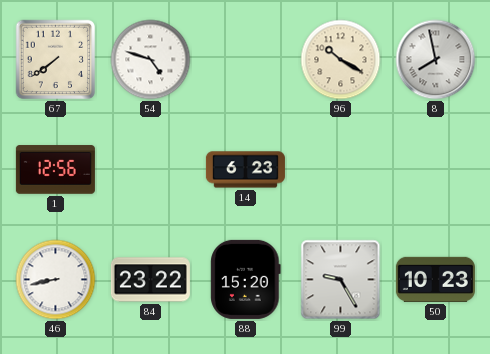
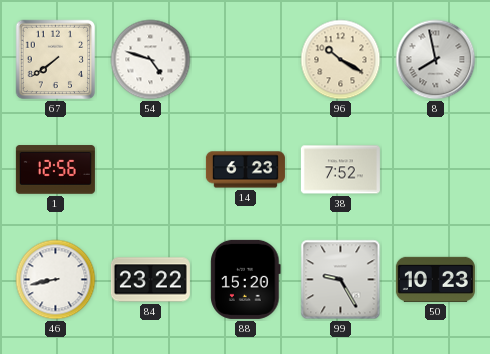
38: none -> 7:52 (340, 170)
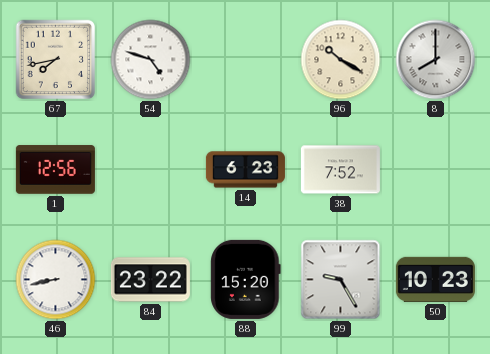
67: 7:39 -> 7:43 (56, 60)
8: 7:58 -> 8:00 (436, 60)
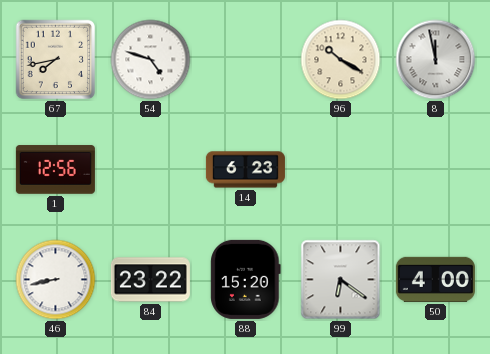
8: 8:00 -> 11:58 (436, 60)
38: 7:52 -> none (340, 170)
99: 9:25 -> 6:21 (341, 280)
50: 10:23 -> 4:00 (435, 279)
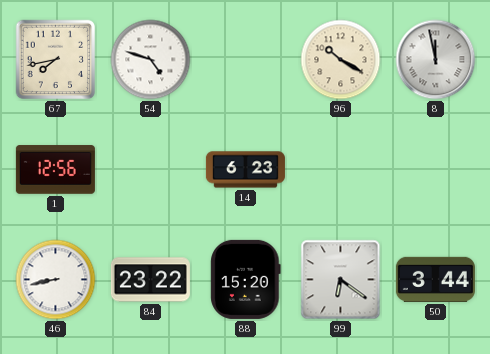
50: 4:00 -> 3:44 (435, 279)
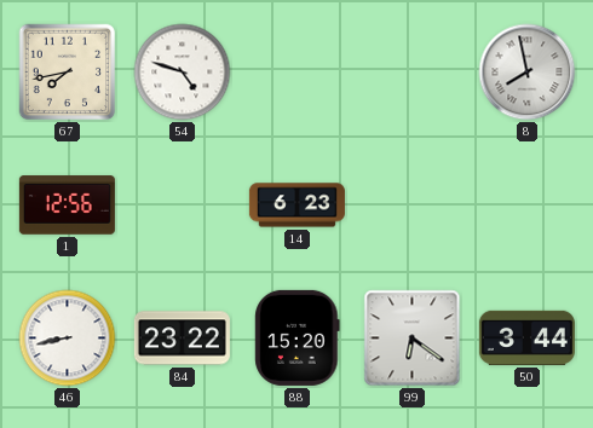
96: 10:20 -> none (341, 60)
8: 11:58 -> 7:58 (528, 73)
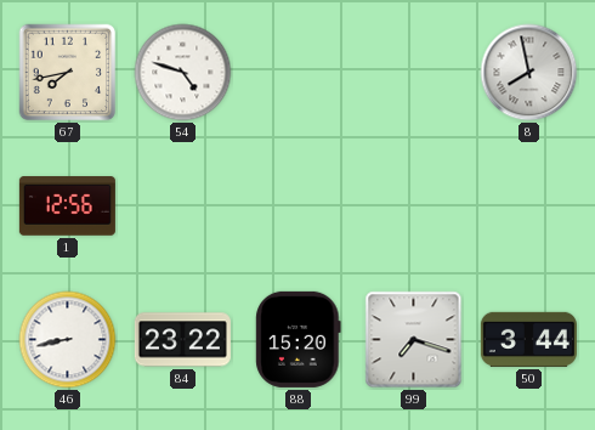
14: 6:23 -> none (296, 206)
99: 6:21 -> 7:18 (414, 340)
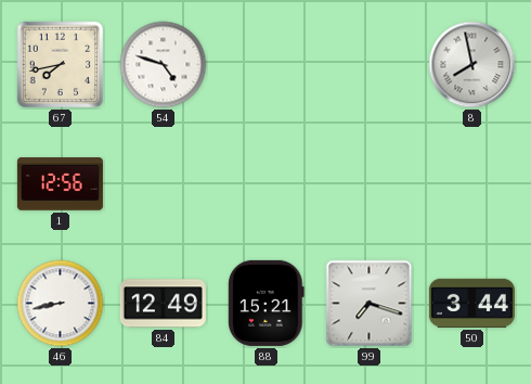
84: 23:22 -> 12:49 (163, 304)
88: 15:20 -> 15:21 (267, 303)
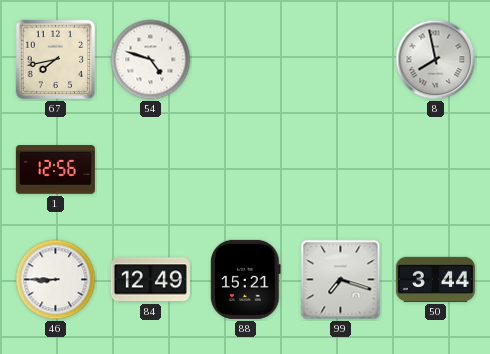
46: 8:43 -> 8:45 (56, 280)
